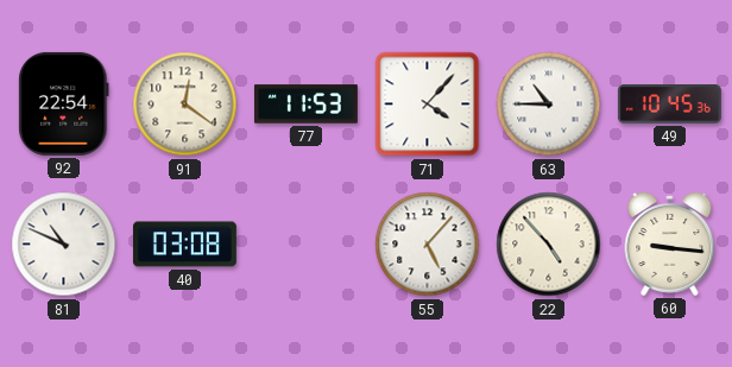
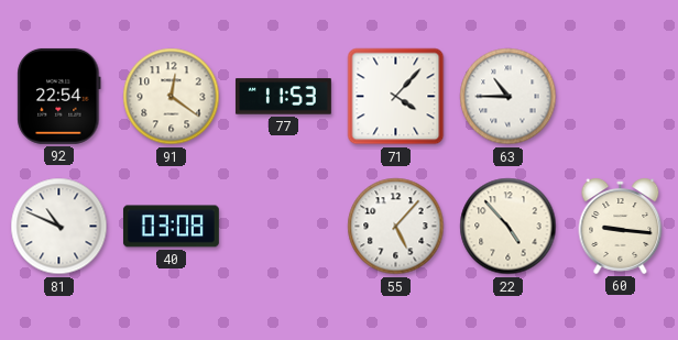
49: 10:45 -> none (669, 105)
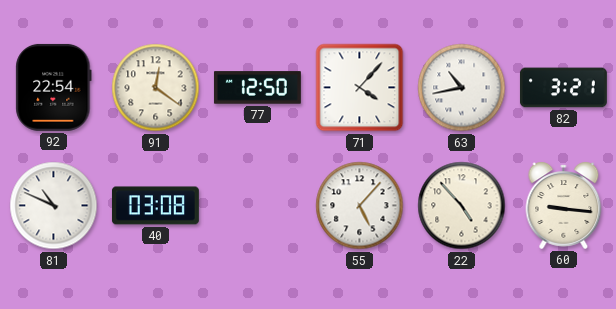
77: 11:53 -> 12:50 (257, 88)
63: 10:45 -> 10:43 (462, 88)
82: none -> 3:21 (563, 88)
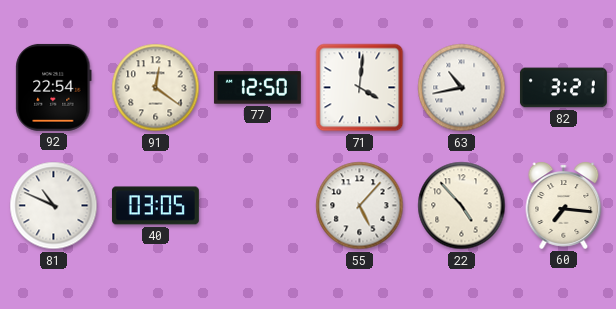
71: 4:07 -> 4:01 (360, 88)
40: 03:08 -> 03:05 (155, 206)
60: 9:16 -> 7:16 (564, 205)
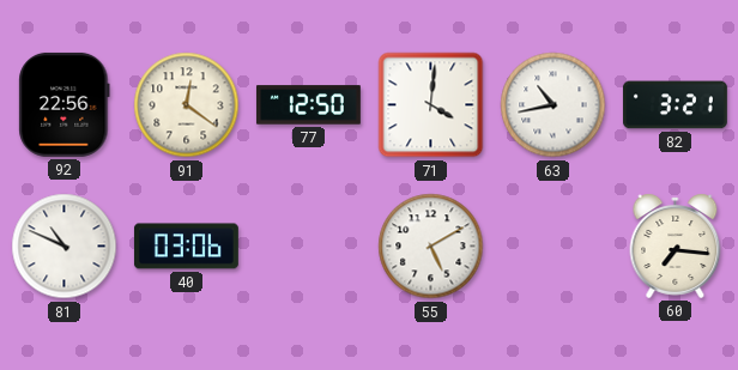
92: 22:54 -> 22:56 (65, 104)
40: 03:05 -> 03:06 (186, 247)
55: 5:07 -> 5:10 (431, 247)
22: 4:53 -> none (462, 206)
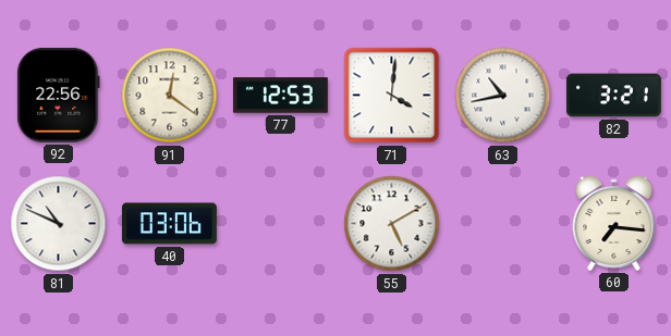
77: 12:50 -> 12:53 (280, 96)
